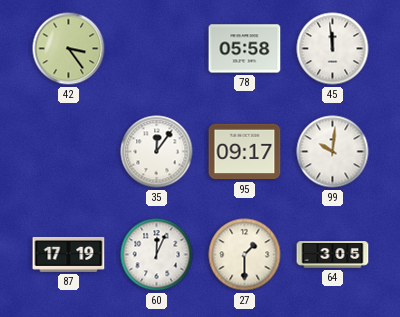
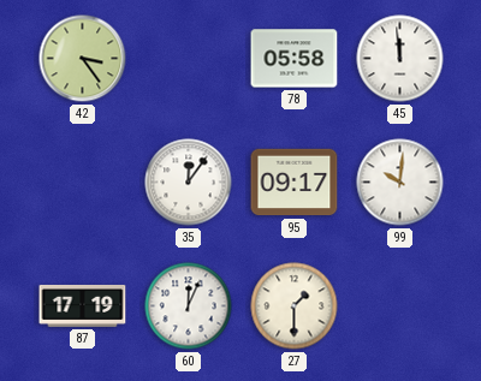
64: 3:05 -> none (333, 255)
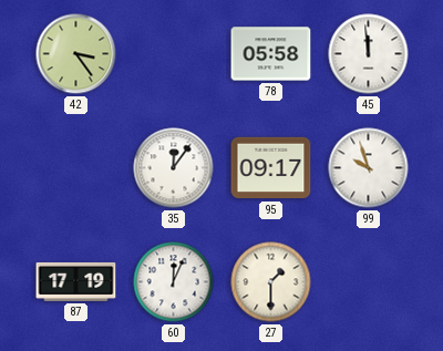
99: 10:01 -> 9:57 (369, 168)
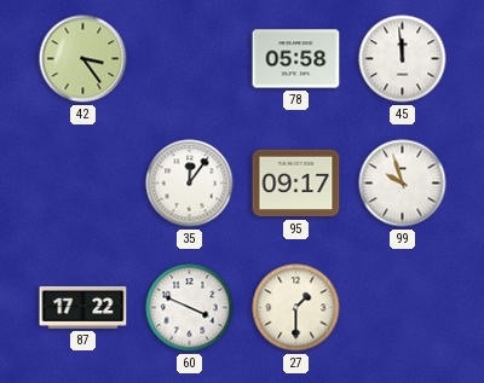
87: 17:19 -> 17:22 (83, 307)
60: 12:04 -> 3:49 (190, 308)
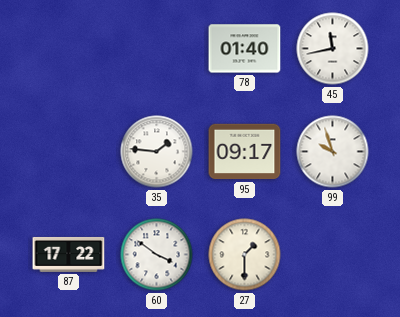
42: 3:24 -> none (83, 59)
78: 05:58 -> 01:40 (245, 49)
45: 11:59 -> 11:43 (333, 49)
35: 12:06 -> 1:46 (157, 152)
60: 3:49 -> 3:51 (157, 255)
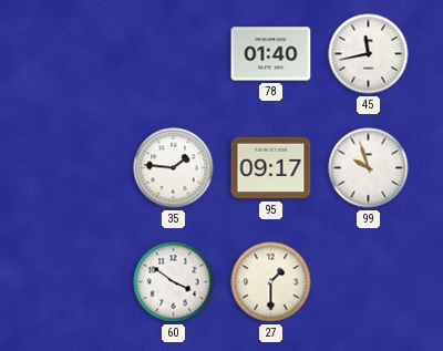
87: 17:22 -> none (69, 254)
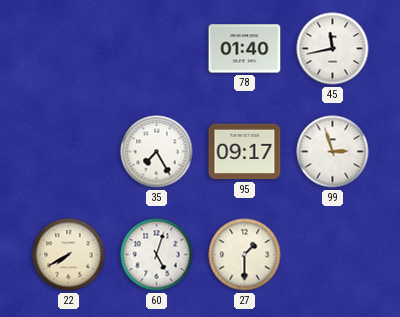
35: 1:46 -> 7:25 (157, 152)
99: 9:57 -> 2:57 (333, 152)
22: none -> 7:40 (69, 255)
60: 3:51 -> 5:03 (157, 255)
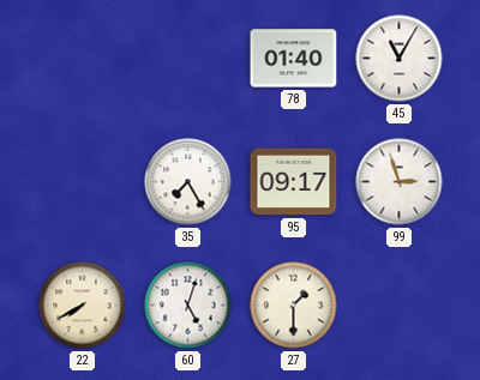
45: 11:43 -> 11:05 (400, 59)
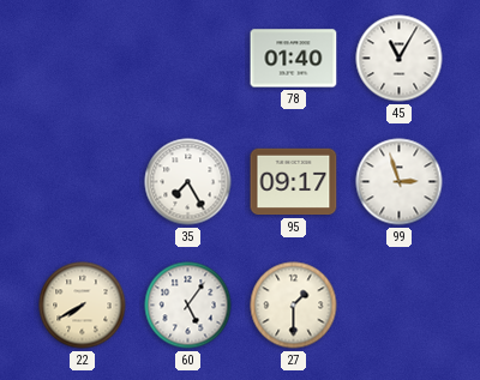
60: 5:03 -> 5:06 (188, 306)
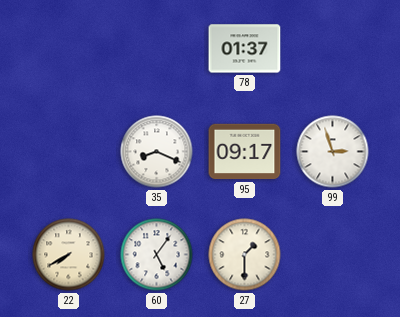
78: 01:40 -> 01:37 (245, 49)
45: 11:05 -> none (400, 59)
35: 7:25 -> 8:19 (157, 152)
